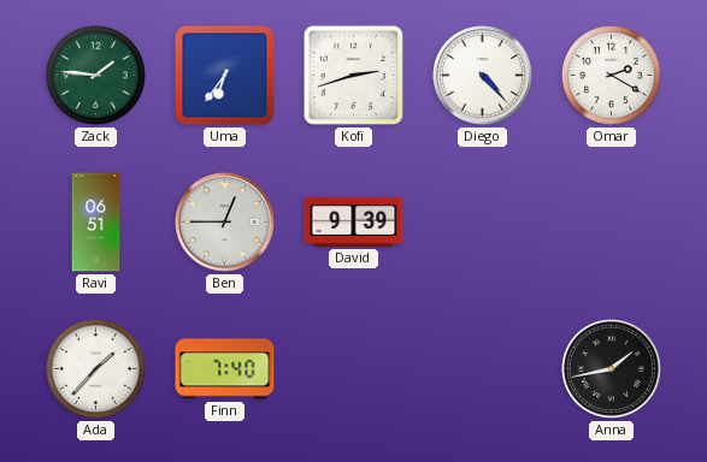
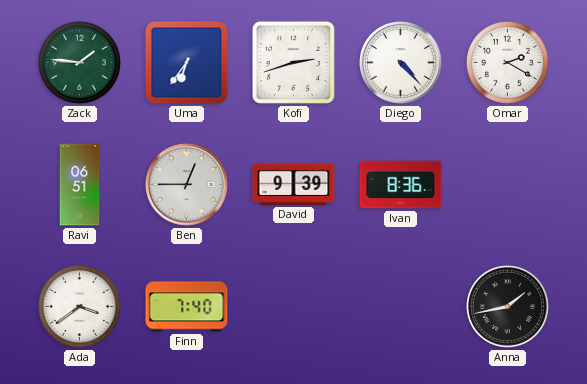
Ivan: none -> 8:36 (401, 185)
Ada: 1:37 -> 3:39 (79, 306)
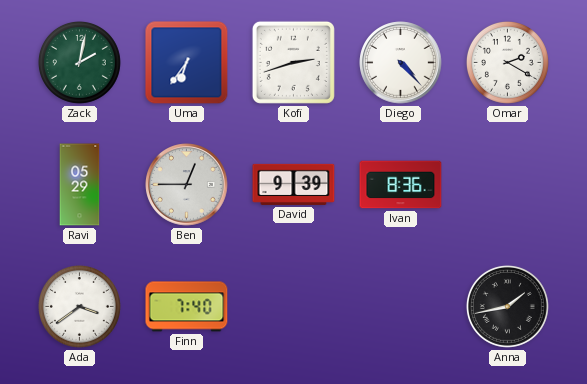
Zack: 1:46 -> 2:02 (79, 62)
Ravi: 06:51 -> 05:29 (80, 185)
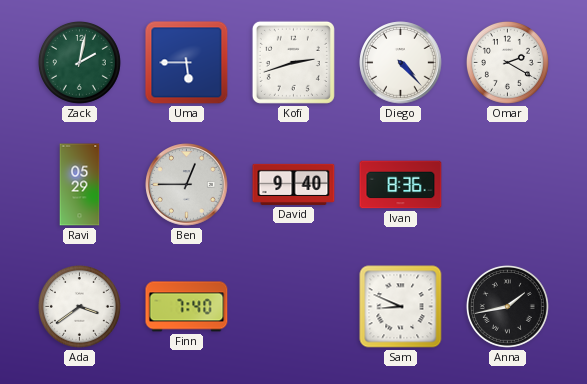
Uma: 6:36 -> 5:45 (187, 63)
David: 9:39 -> 9:40 (294, 184)
Sam: none -> 8:49 (401, 307)
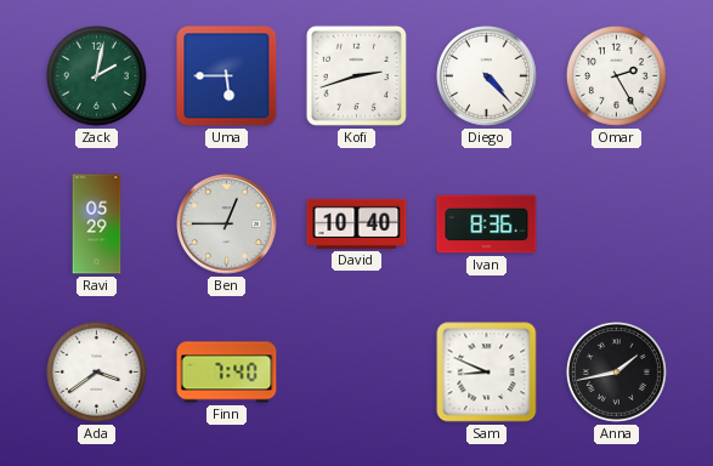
Omar: 2:20 -> 2:25 (616, 75)
David: 9:40 -> 10:40 (357, 223)
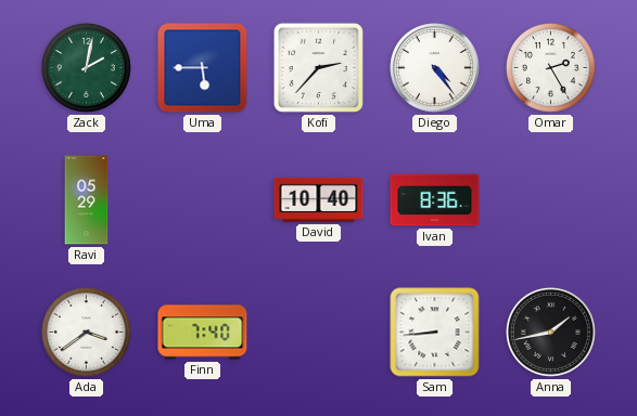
Kofi: 2:42 -> 2:37 (318, 67)
Diego: 4:23 -> 4:24 (435, 68)
Ben: 12:45 -> none (227, 225)
Sam: 8:49 -> 8:44 (435, 333)
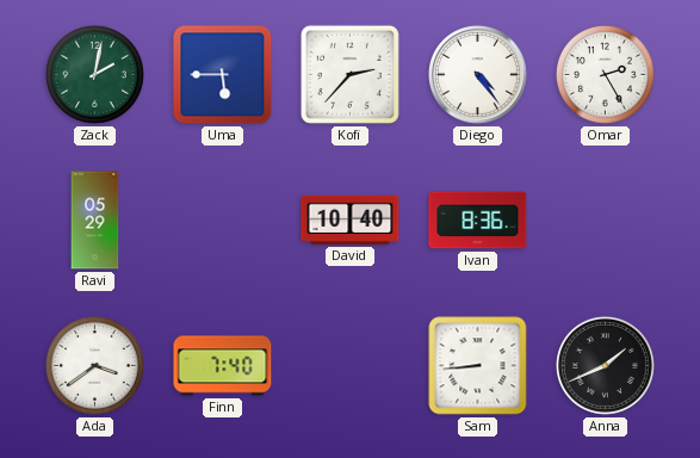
Anna: 1:43 -> 1:41 (605, 365)
